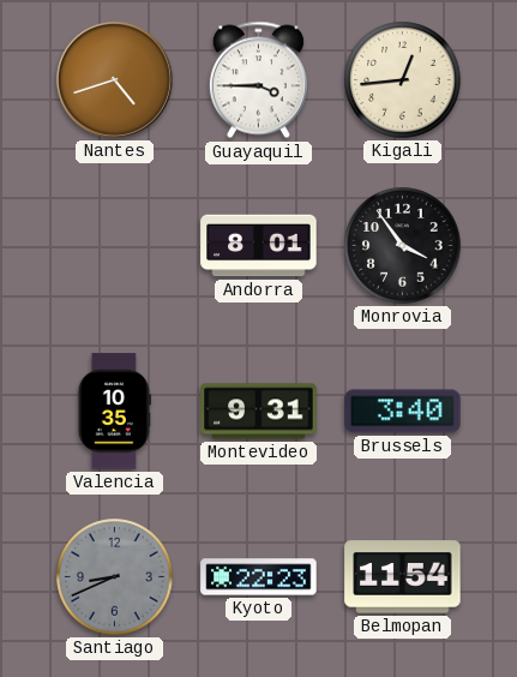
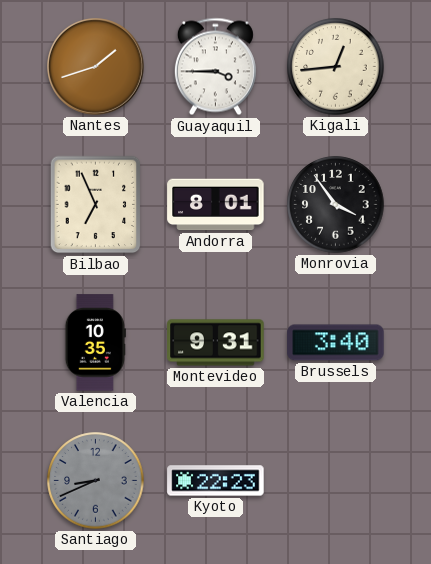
Nantes: 4:42 -> 1:42 (96, 67)
Bilbao: none -> 6:56 (96, 205)
Belmopan: 11:54 -> none (403, 577)
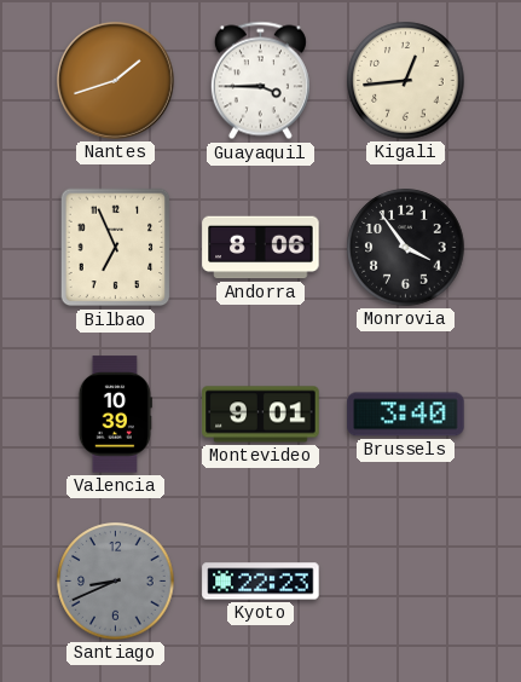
Andorra: 8:01 -> 8:06 (261, 248)
Valencia: 10:35 -> 10:39 (115, 415)
Montevideo: 9:31 -> 9:01 (261, 415)
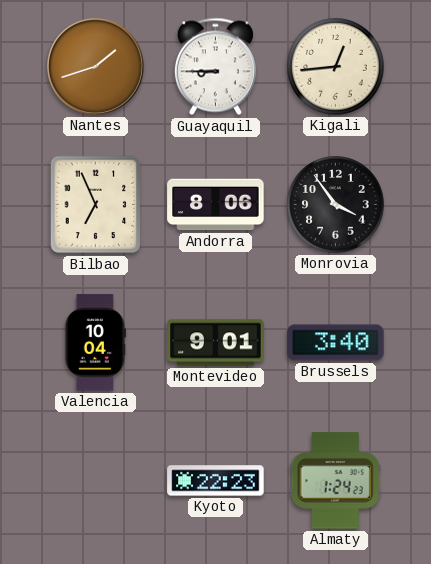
Guayaquil: 3:45 -> 8:45 (215, 67)
Valencia: 10:39 -> 10:04 (95, 343)
Santiago: 8:41 -> none (116, 582)
Almaty: none -> 1:24 (335, 481)
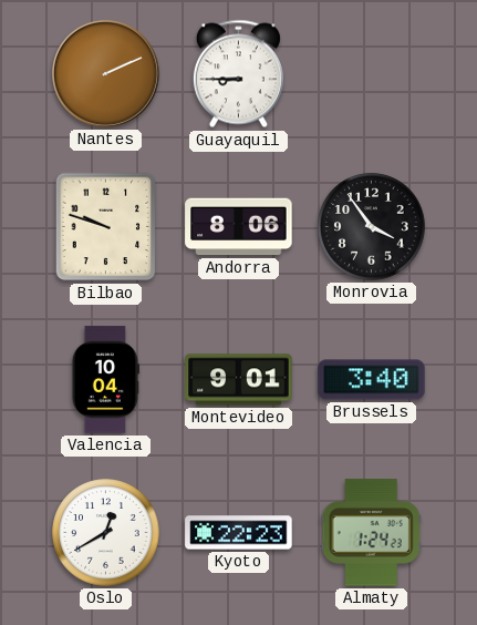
Nantes: 1:42 -> 2:11 (106, 74)
Kigali: 12:44 -> none (336, 67)
Bilbao: 6:56 -> 9:48 (106, 227)
Oslo: none -> 12:40 (106, 533)
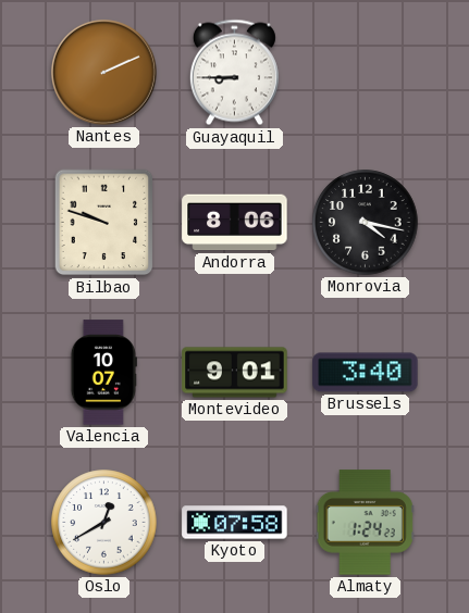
Monrovia: 3:54 -> 4:17 (366, 223)
Valencia: 10:04 -> 10:07 (103, 373)
Kyoto: 22:23 -> 07:58 (235, 523)
